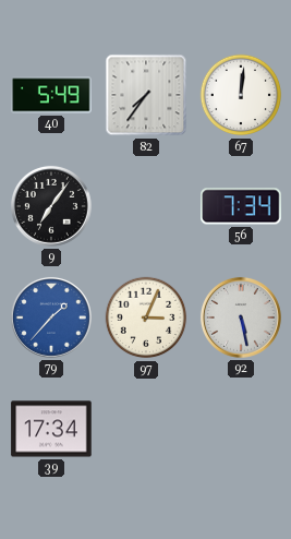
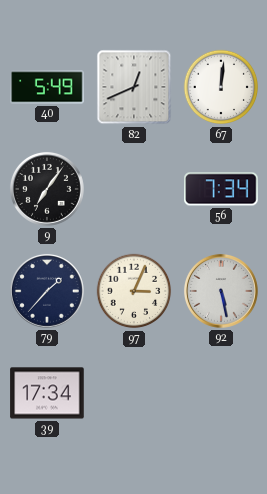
82: 7:36 -> 12:41 (134, 87)
79 dial: blue -> navy (47, 291)
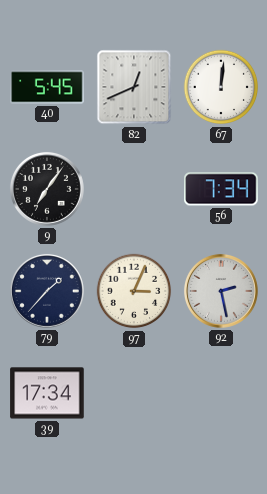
40: 5:49 -> 5:45 (47, 87)
92: 5:28 -> 2:28 (221, 291)
